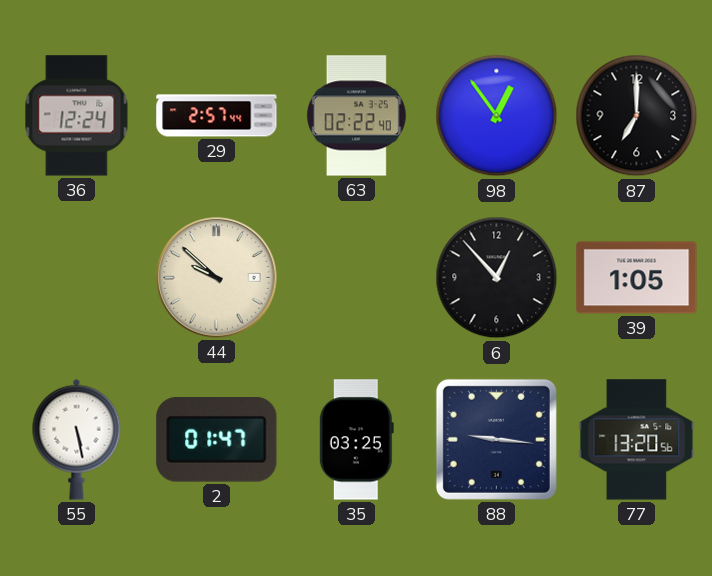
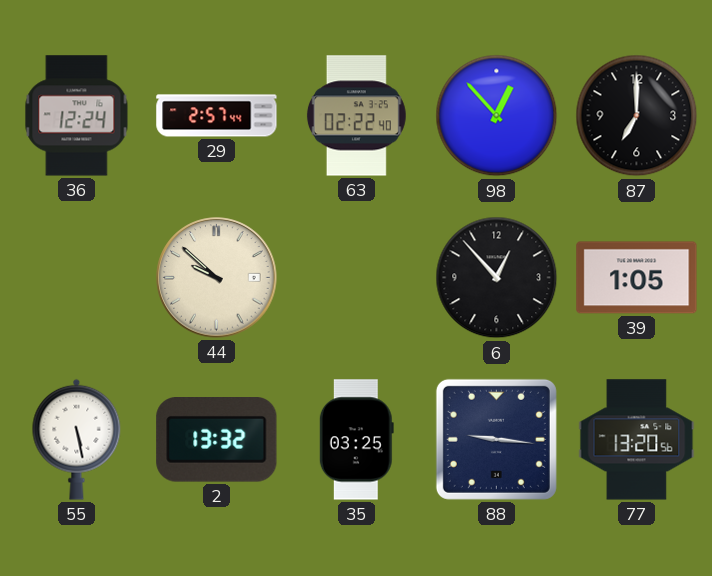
98: 12:54 -> 12:53 (497, 116)
2: 01:47 -> 13:32 (217, 440)
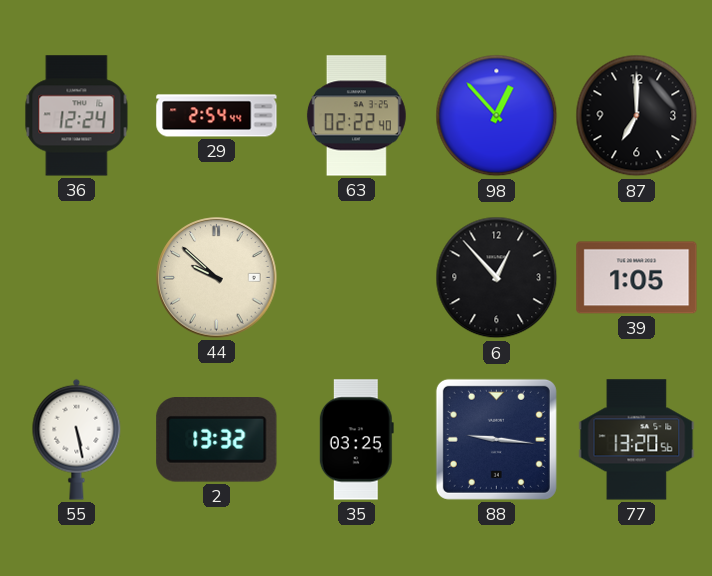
29: 2:57 -> 2:54 (217, 116)
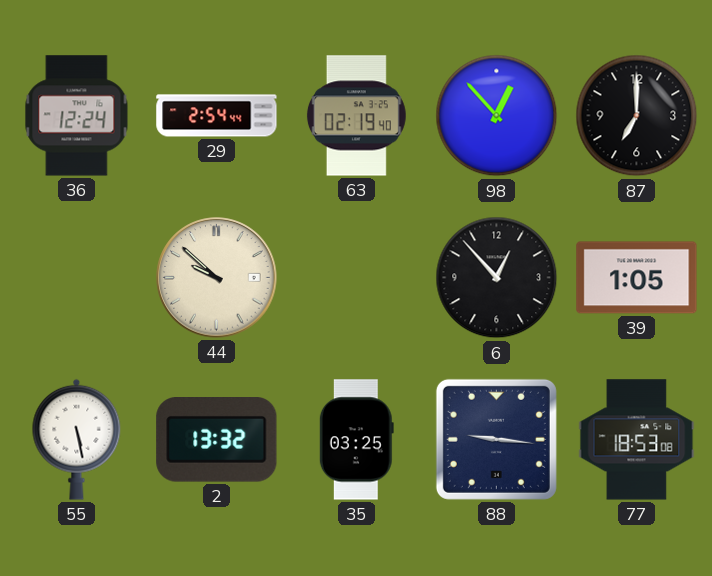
63: 02:22 -> 02:19 (356, 116)
77: 13:20 -> 18:53 (637, 440)
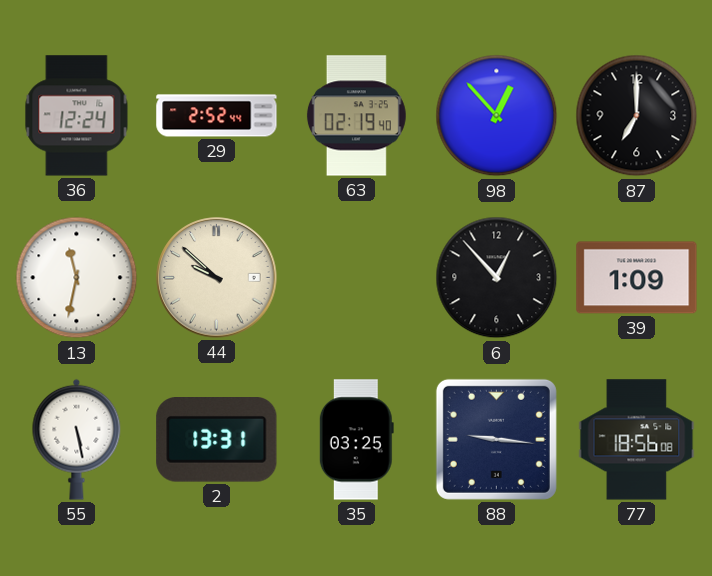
29: 2:54 -> 2:52 (217, 116)
13: none -> 11:32 (77, 278)
39: 1:05 -> 1:09 (637, 278)
2: 13:32 -> 13:31 (217, 440)
77: 18:53 -> 18:56 (637, 440)
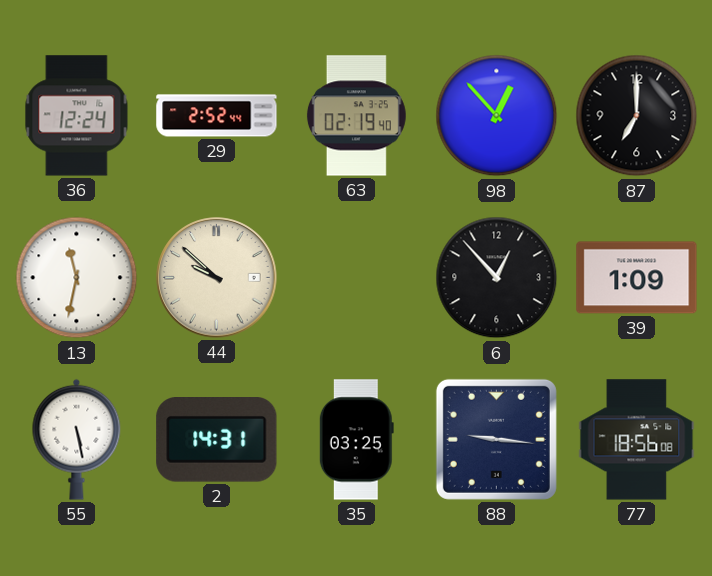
2: 13:31 -> 14:31 (217, 440)
